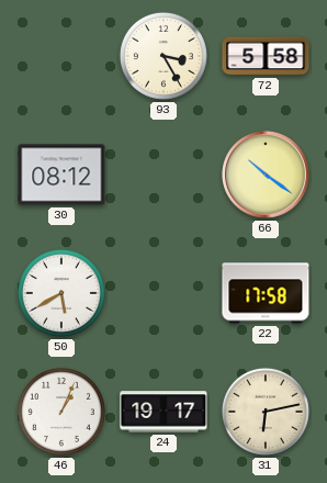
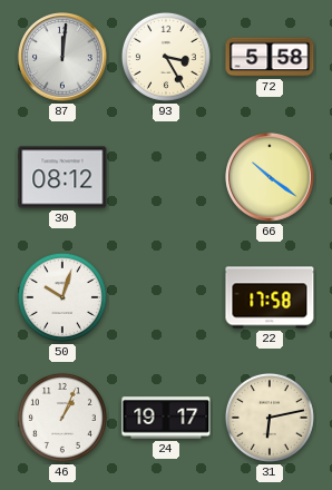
87: none -> 12:01 (62, 57)
50: 5:40 -> 10:03 (62, 297)
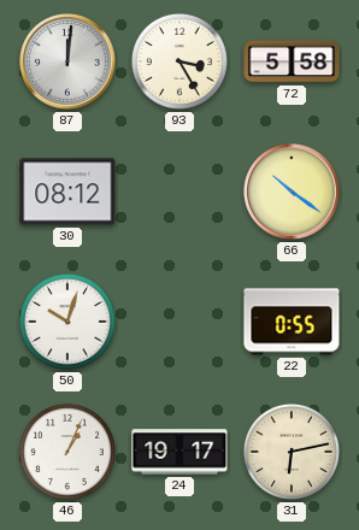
22: 17:58 -> 0:55 (292, 322)
